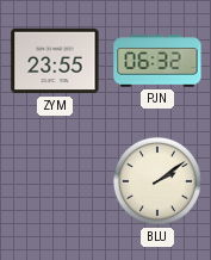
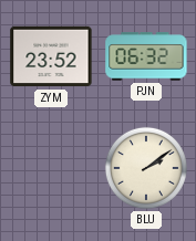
ZYM: 23:55 -> 23:52 (51, 56)
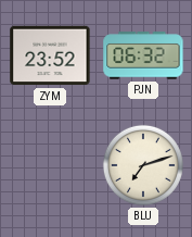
BLU: 2:09 -> 7:12 (143, 165)
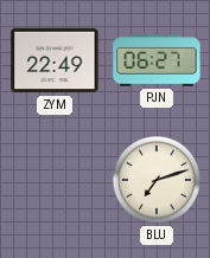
ZYM: 23:52 -> 22:49 (55, 60)
PJN: 06:32 -> 06:27 (157, 60)
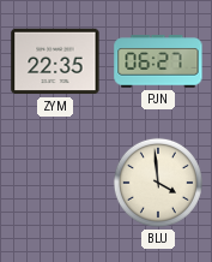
ZYM: 22:49 -> 22:35 (55, 61)
BLU: 7:12 -> 3:59 (158, 183)
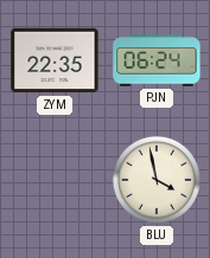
PJN: 06:27 -> 06:24 (157, 60)
BLU: 3:59 -> 3:58 (157, 180)
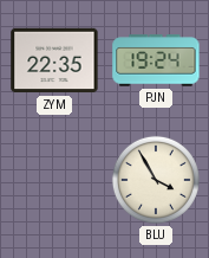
PJN: 06:24 -> 19:24 (156, 60)
BLU: 3:58 -> 3:55 (156, 180)
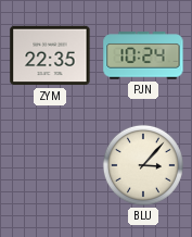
PJN: 19:24 -> 10:24 (143, 55)
BLU: 3:55 -> 3:07 (143, 165)
